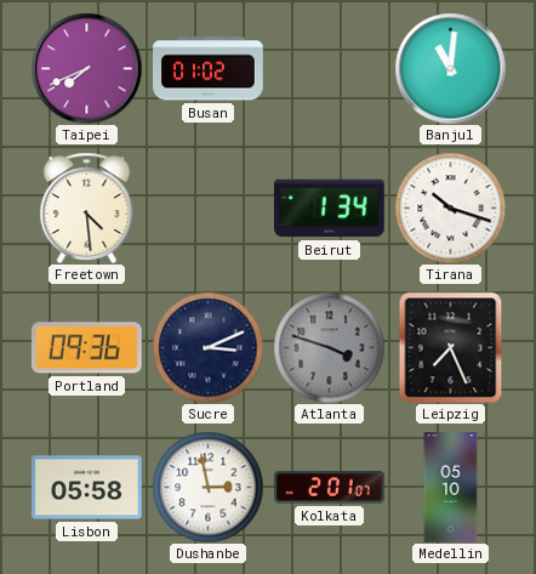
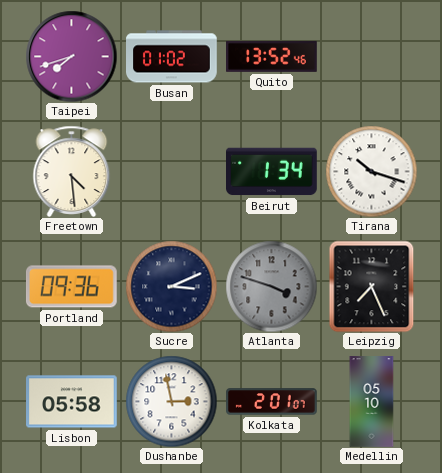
Taipei: 7:41 -> 7:42 (71, 56)
Quito: none -> 13:52 (272, 56)
Banjul: 11:01 -> none (450, 68)
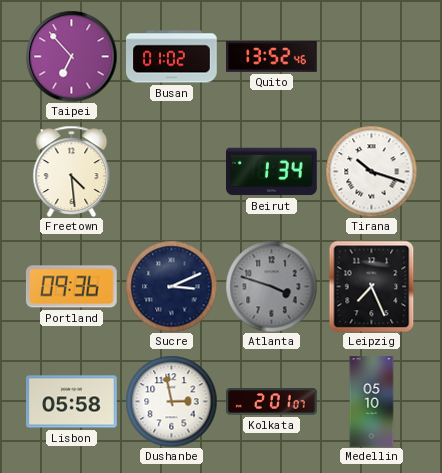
Taipei: 7:42 -> 6:53 (71, 56)
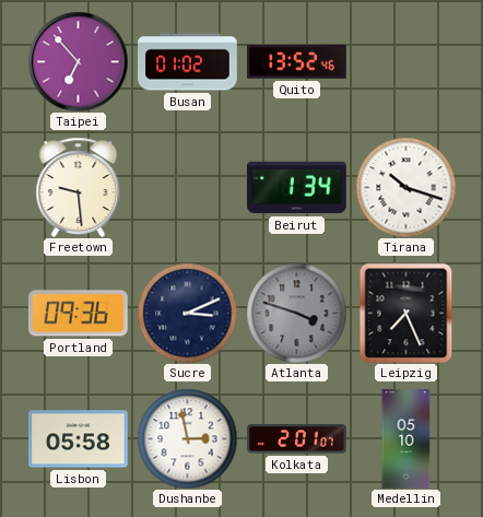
Freetown: 4:29 -> 9:29 (79, 187)
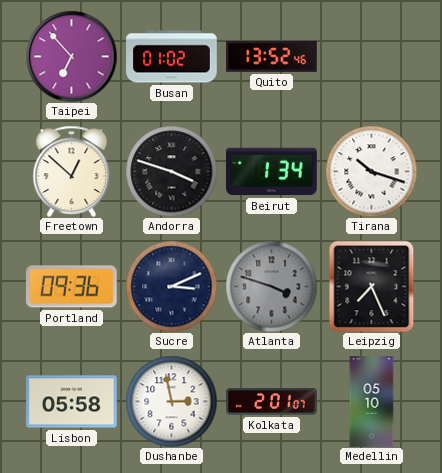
Freetown: 9:29 -> 12:52 (72, 171)
Andorra: none -> 3:48 (171, 171)
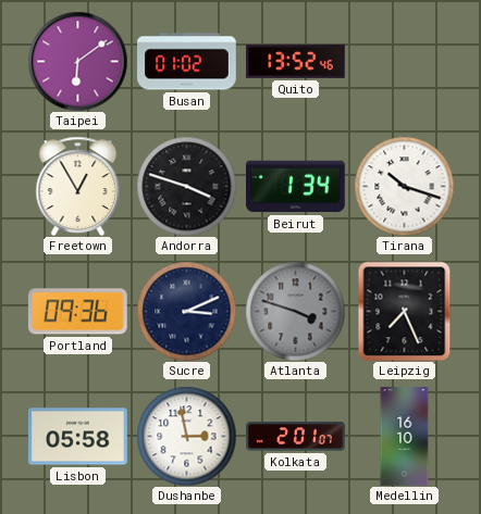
Taipei: 6:53 -> 6:09 (77, 61)
Freetown: 12:52 -> 12:55 (78, 186)
Medellin: 05:10 -> 16:10 (405, 437)
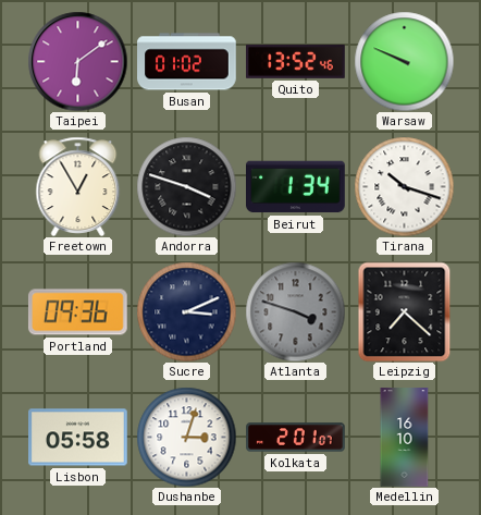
Warsaw: none -> 9:49 (404, 61)
Leipzig: 7:26 -> 7:22 (405, 311)
Dushanbe: 2:58 -> 3:03 (186, 437)
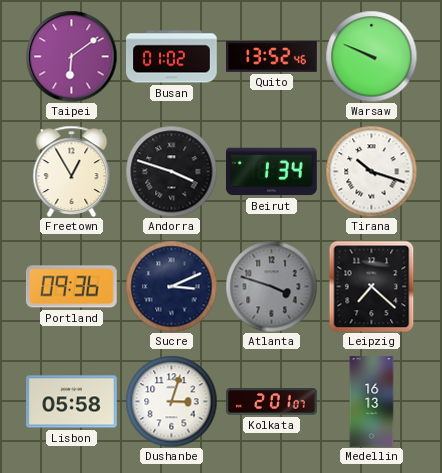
Medellin: 16:10 -> 16:13 (372, 402)
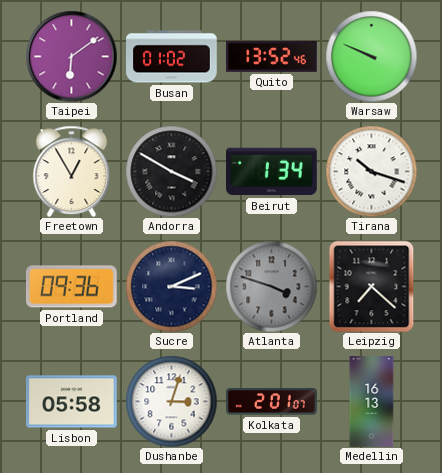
Andorra: 3:48 -> 3:50 (171, 171)
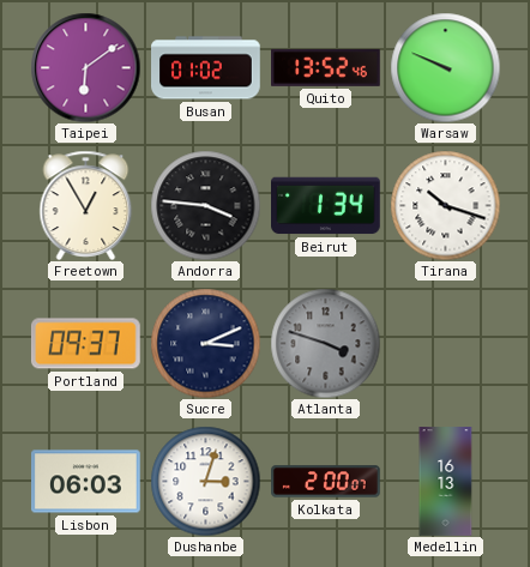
Andorra: 3:50 -> 3:46 (205, 205)
Portland: 09:36 -> 09:37 (85, 344)
Leipzig: 7:22 -> none (372, 286)
Lisbon: 05:58 -> 06:03 (86, 482)
Kolkata: 2:01 -> 2:00 (326, 482)
